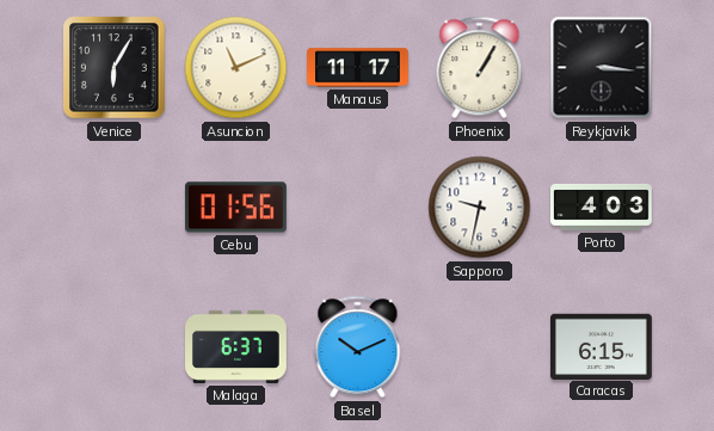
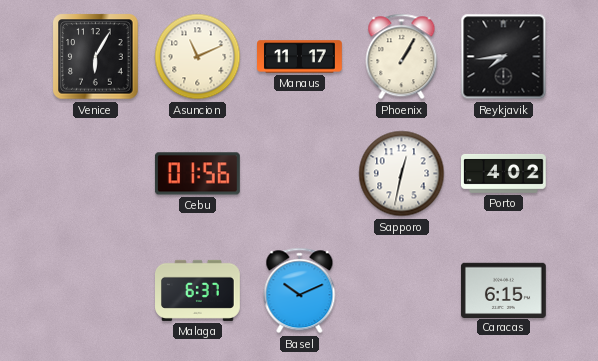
Reykjavik: 3:16 -> 7:44 (504, 57)
Sapporo: 9:32 -> 12:32 (402, 174)
Porto: 4:03 -> 4:02 (504, 173)
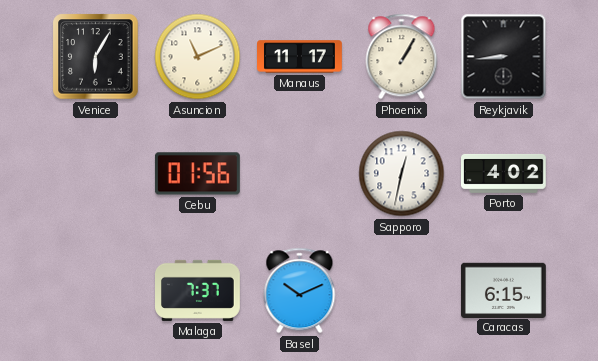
Reykjavik: 7:44 -> 8:44 (504, 57)
Malaga: 6:37 -> 7:37 (198, 290)
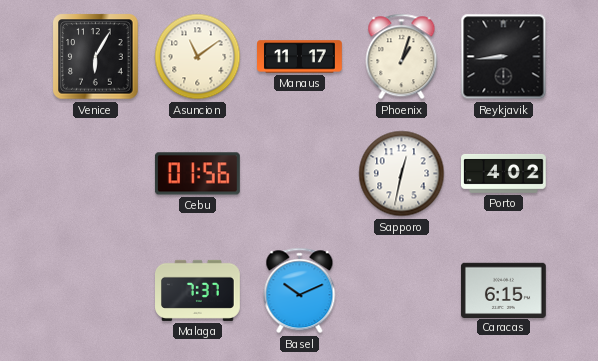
Asuncion: 11:11 -> 11:09 (198, 57)
Phoenix: 1:05 -> 1:03 (402, 57)
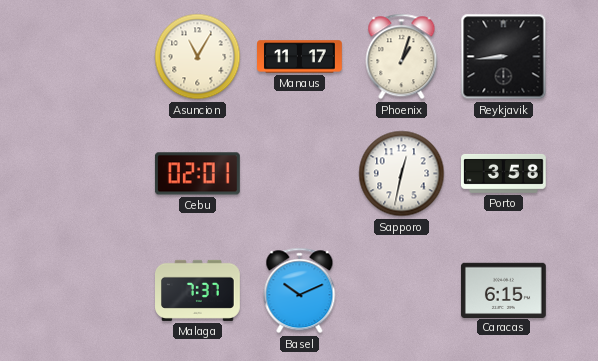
Venice: 6:05 -> none (96, 57)
Asuncion: 11:09 -> 11:05 (198, 57)
Cebu: 01:56 -> 02:01 (197, 174)
Porto: 4:02 -> 3:58 (504, 173)
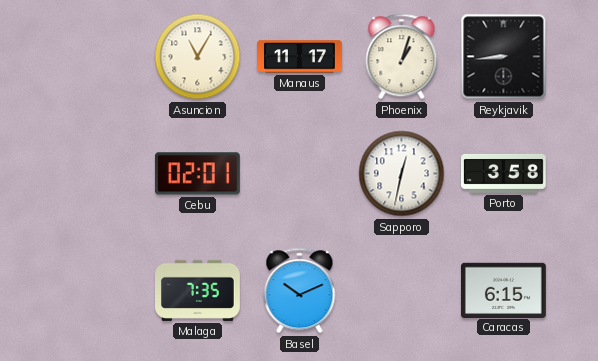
Malaga: 7:37 -> 7:35 (198, 290)
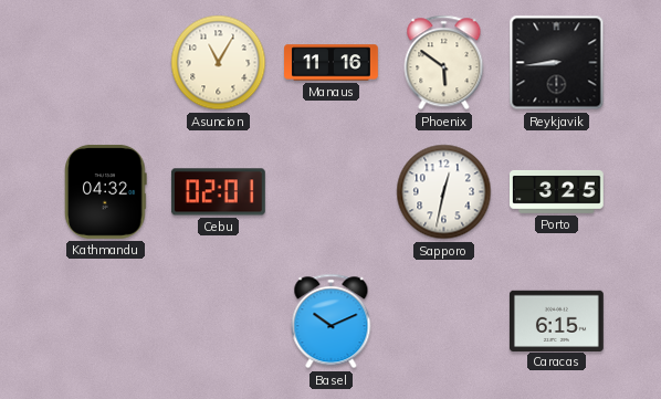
Manaus: 11:17 -> 11:16 (332, 63)
Phoenix: 1:03 -> 5:51 (444, 63)
Kathmandu: none -> 04:32 (106, 191)
Porto: 3:58 -> 3:25 (557, 191)
Malaga: 7:35 -> none (198, 290)
